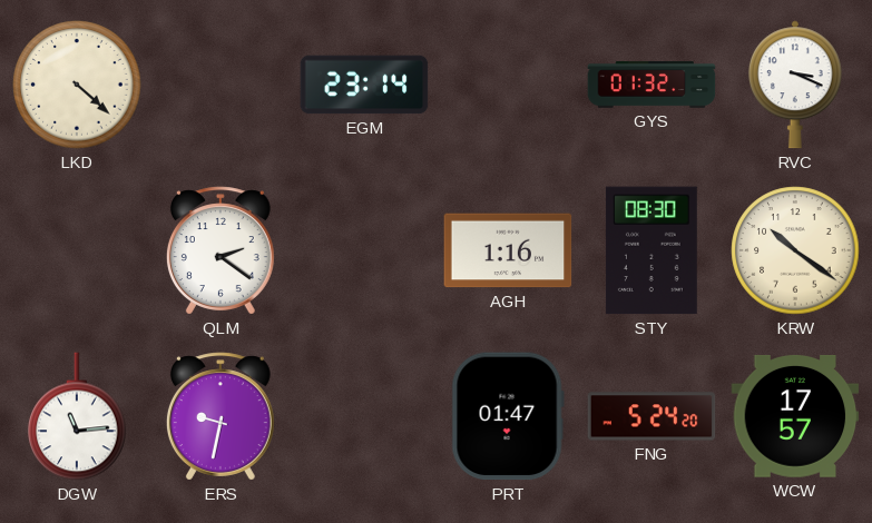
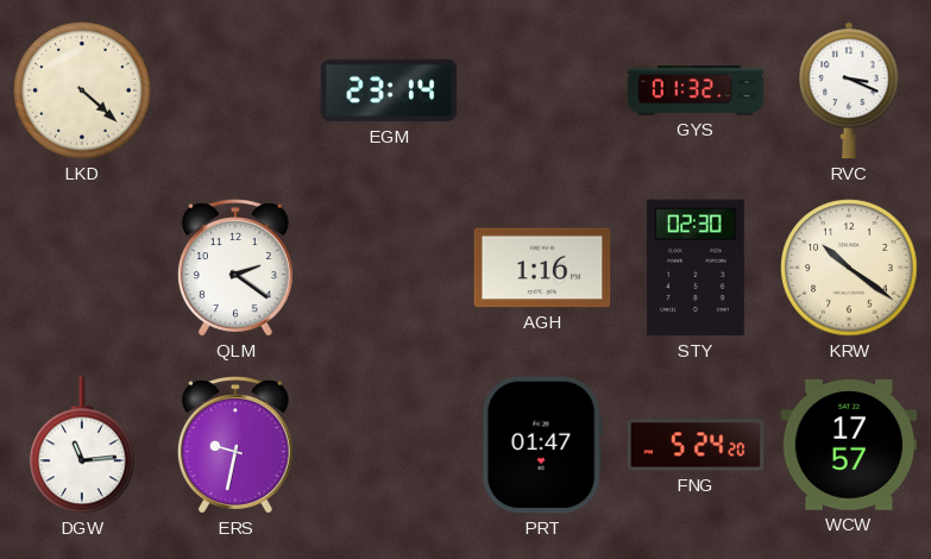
STY: 08:30 -> 02:30 (696, 268)
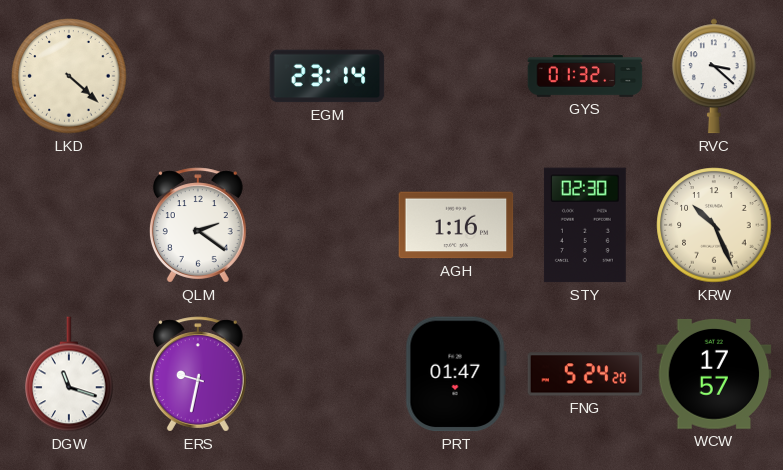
RVC: 3:19 -> 3:22 (714, 76)
KRW: 10:21 -> 10:26 (714, 225)
DGW: 11:14 -> 11:18 (69, 374)
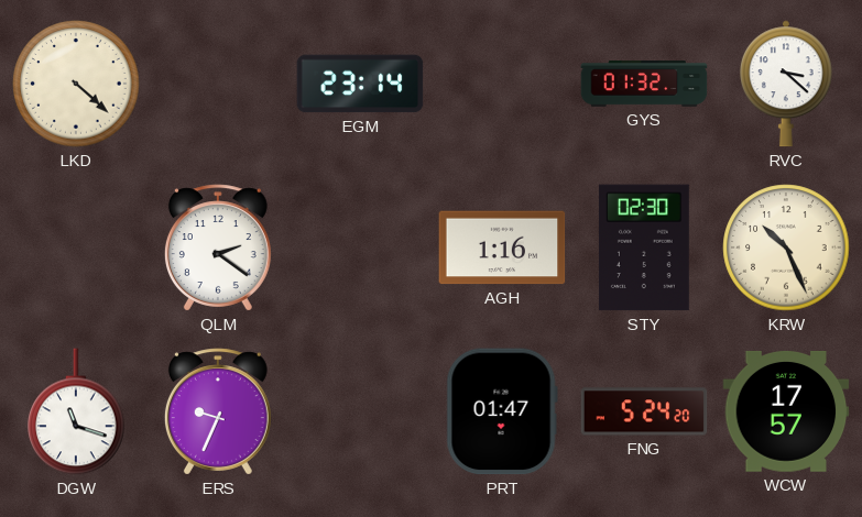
ERS: 9:32 -> 9:34 (218, 411)
